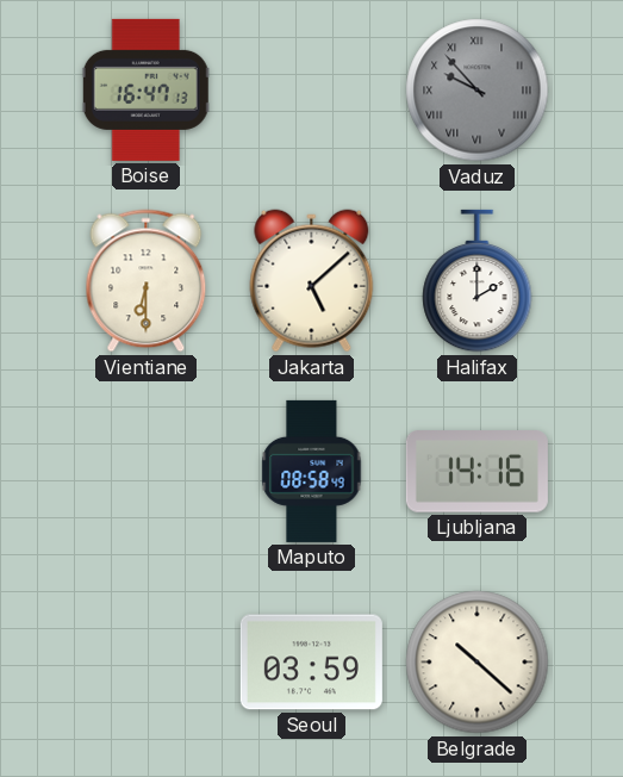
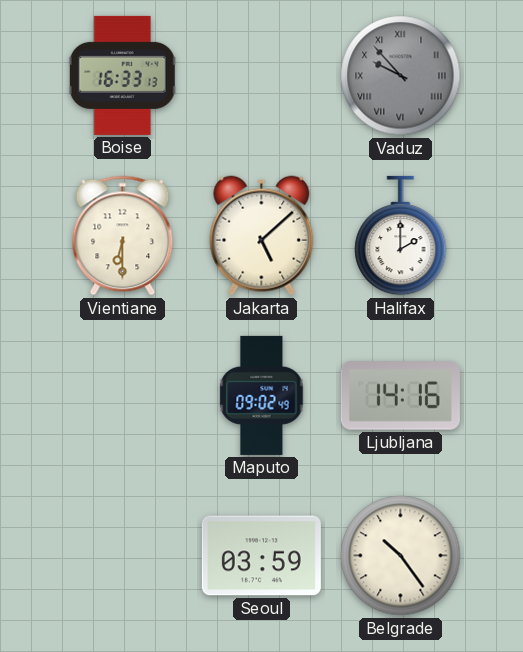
Boise: 16:47 -> 16:33 (122, 75)
Maputo: 08:58 -> 09:02 (262, 395)
Belgrade: 10:22 -> 10:24 (401, 556)
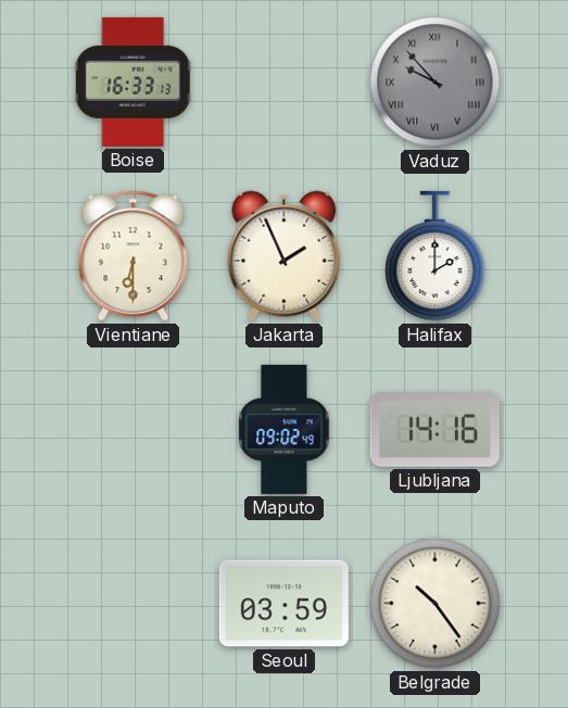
Jakarta: 5:08 -> 1:56 (285, 256)
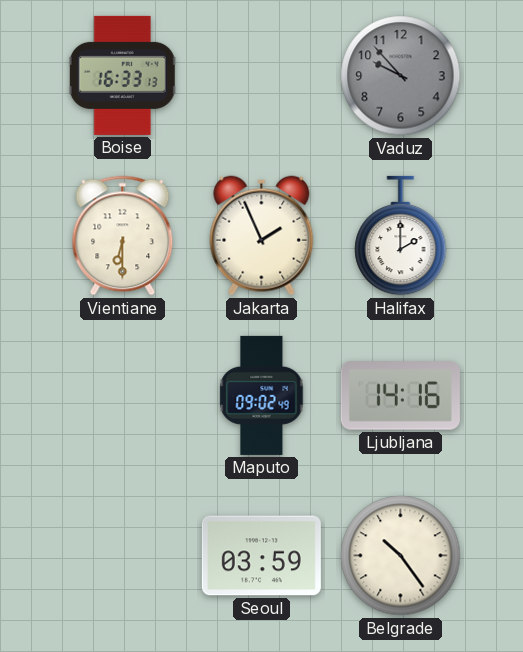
Vaduz numerals: Roman -> Arabic (401, 76)
